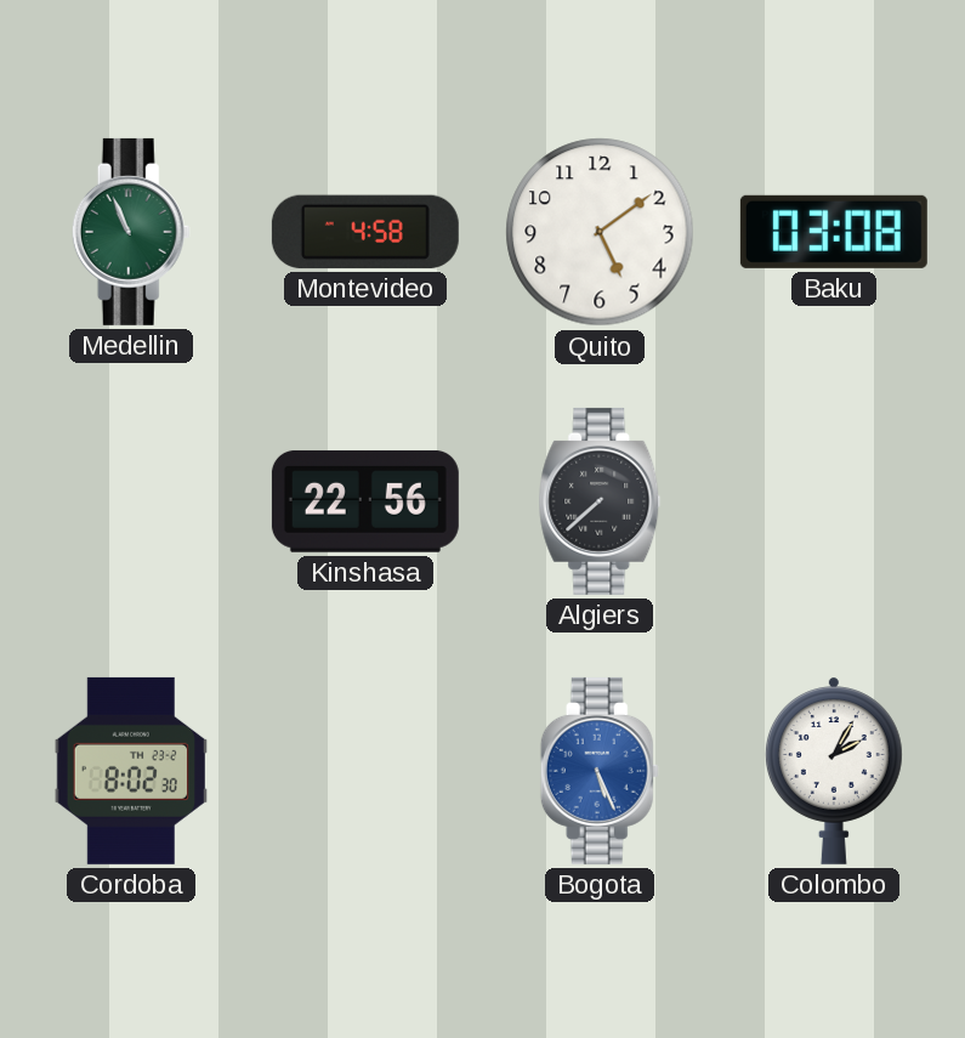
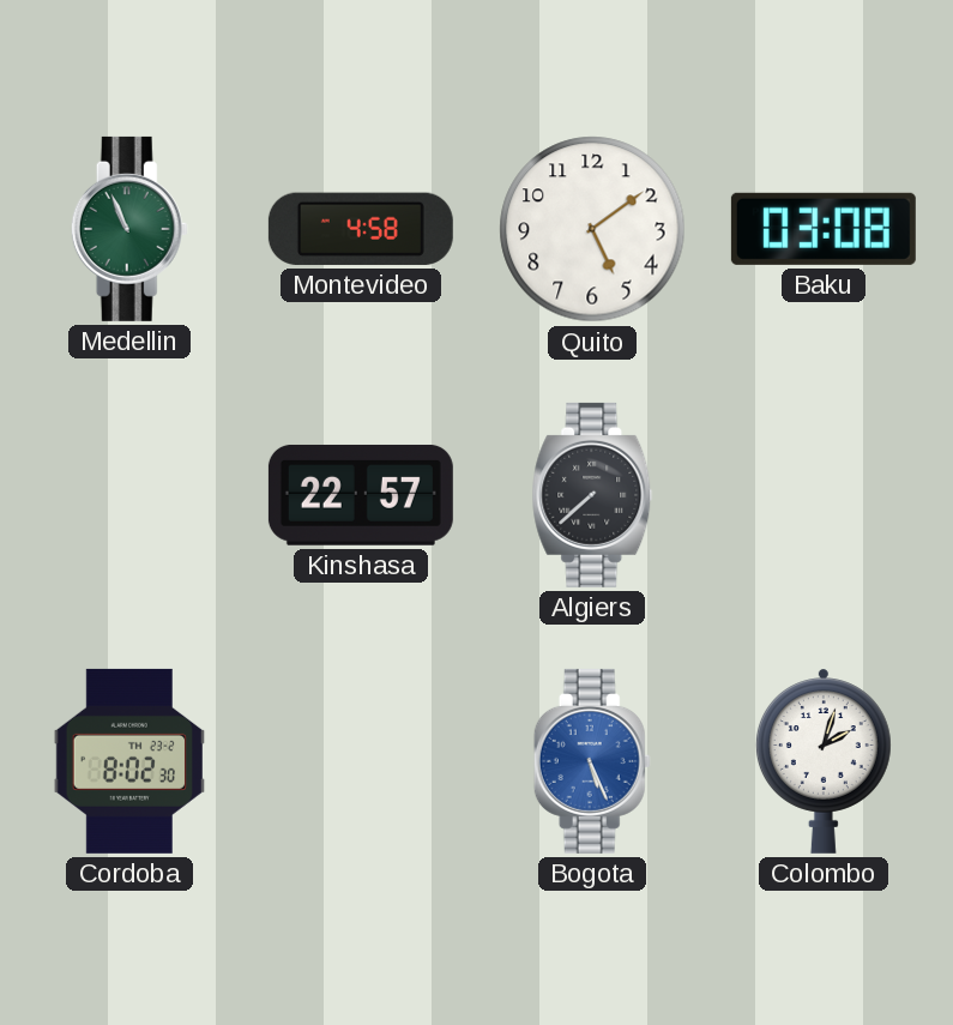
Kinshasa: 22:56 -> 22:57 (361, 495)
Colombo: 2:05 -> 2:03 (824, 761)
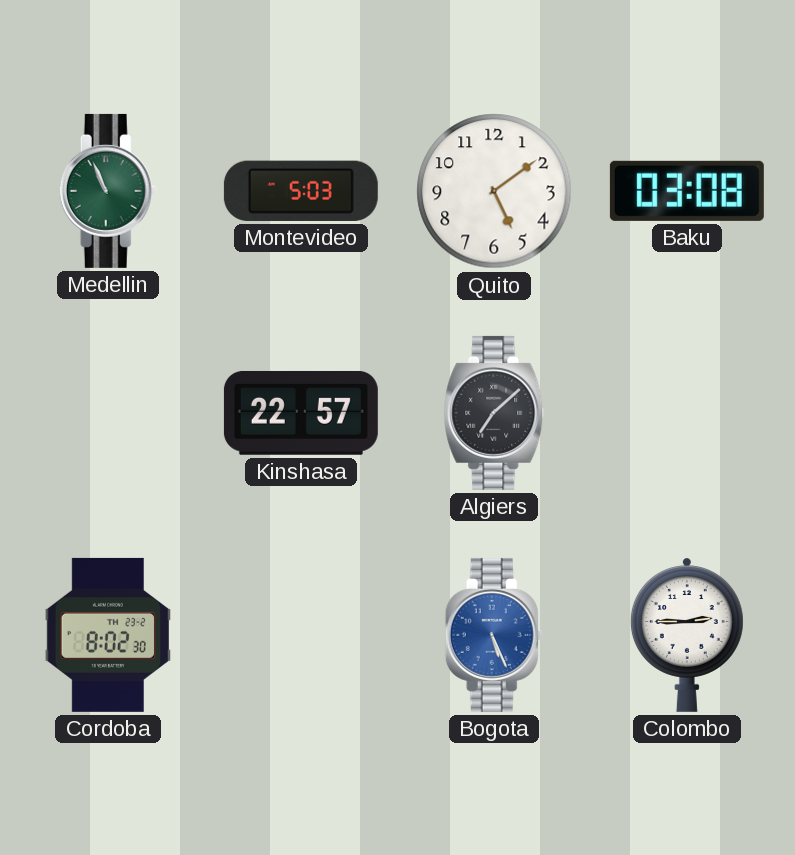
Montevideo: 4:58 -> 5:03 (301, 191)
Algiers: 7:38 -> 7:08 (494, 413)
Colombo: 2:03 -> 2:45 (687, 635)
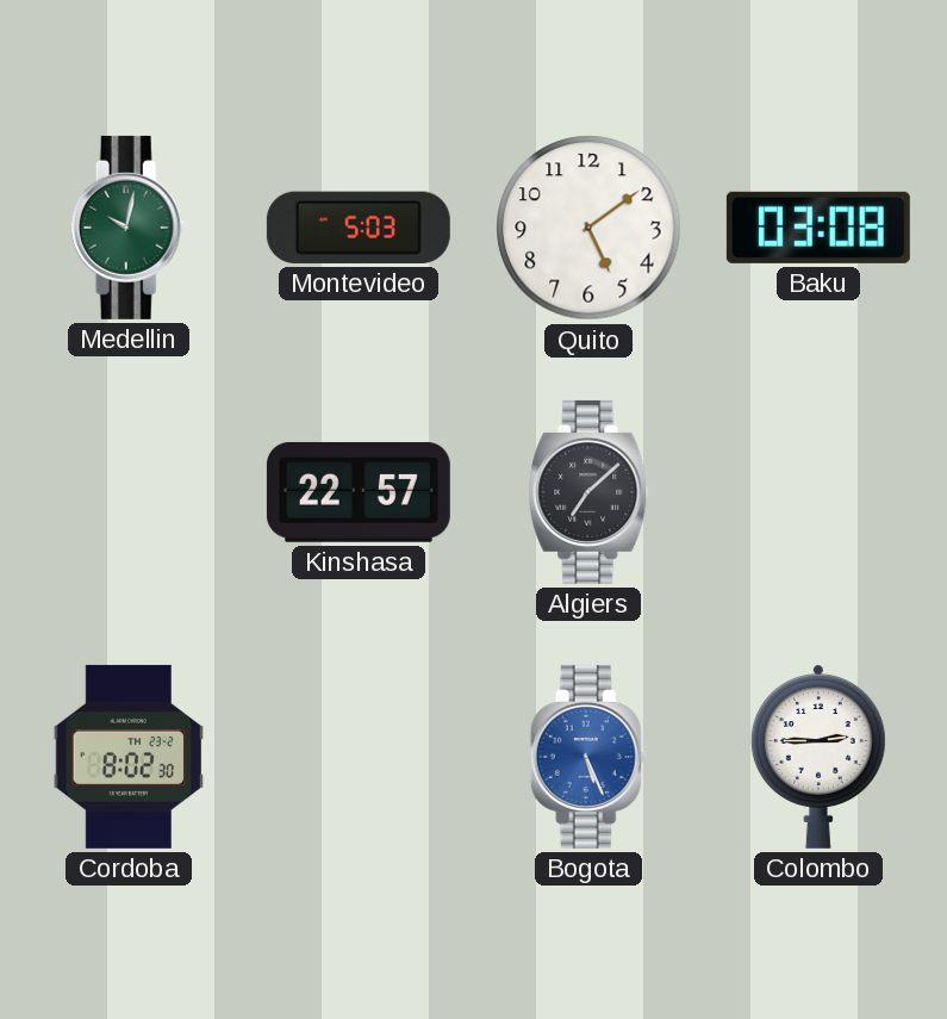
Medellin: 10:56 -> 10:02 (129, 228)
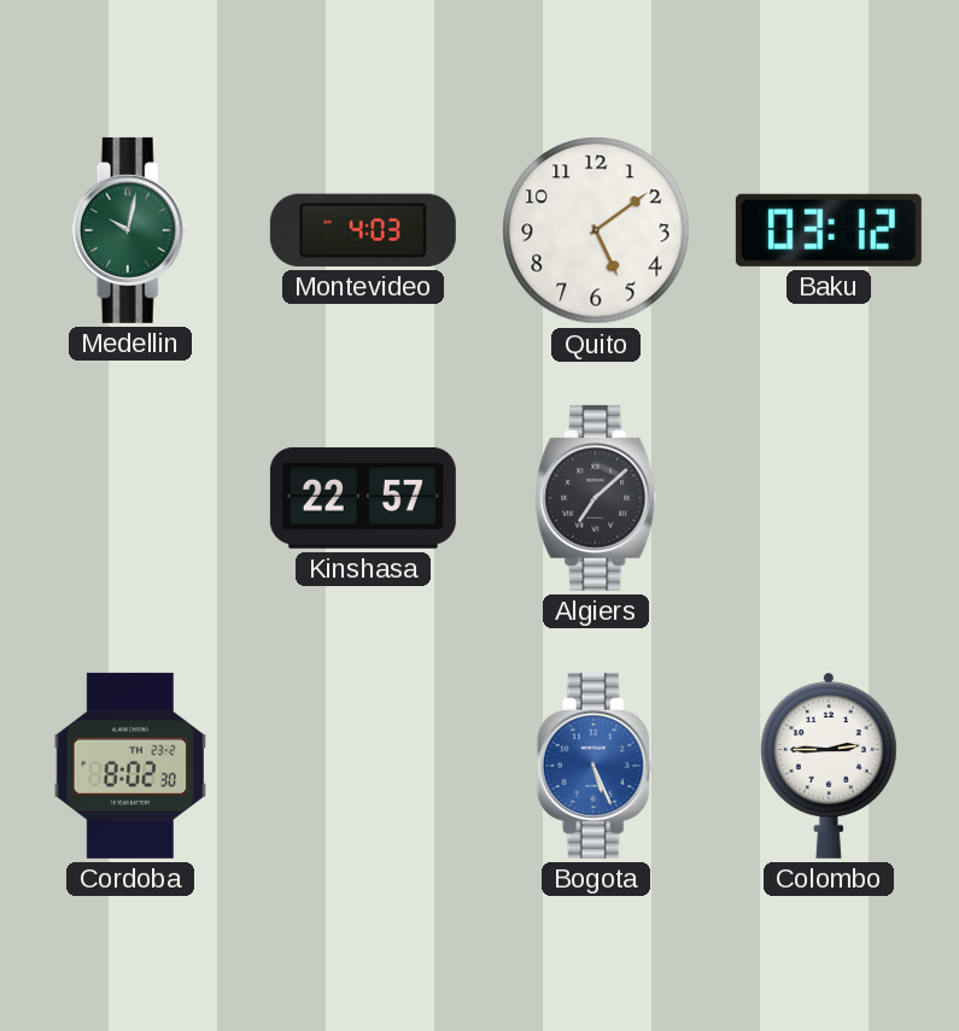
Montevideo: 5:03 -> 4:03 (363, 230)
Baku: 03:08 -> 03:12 (829, 230)
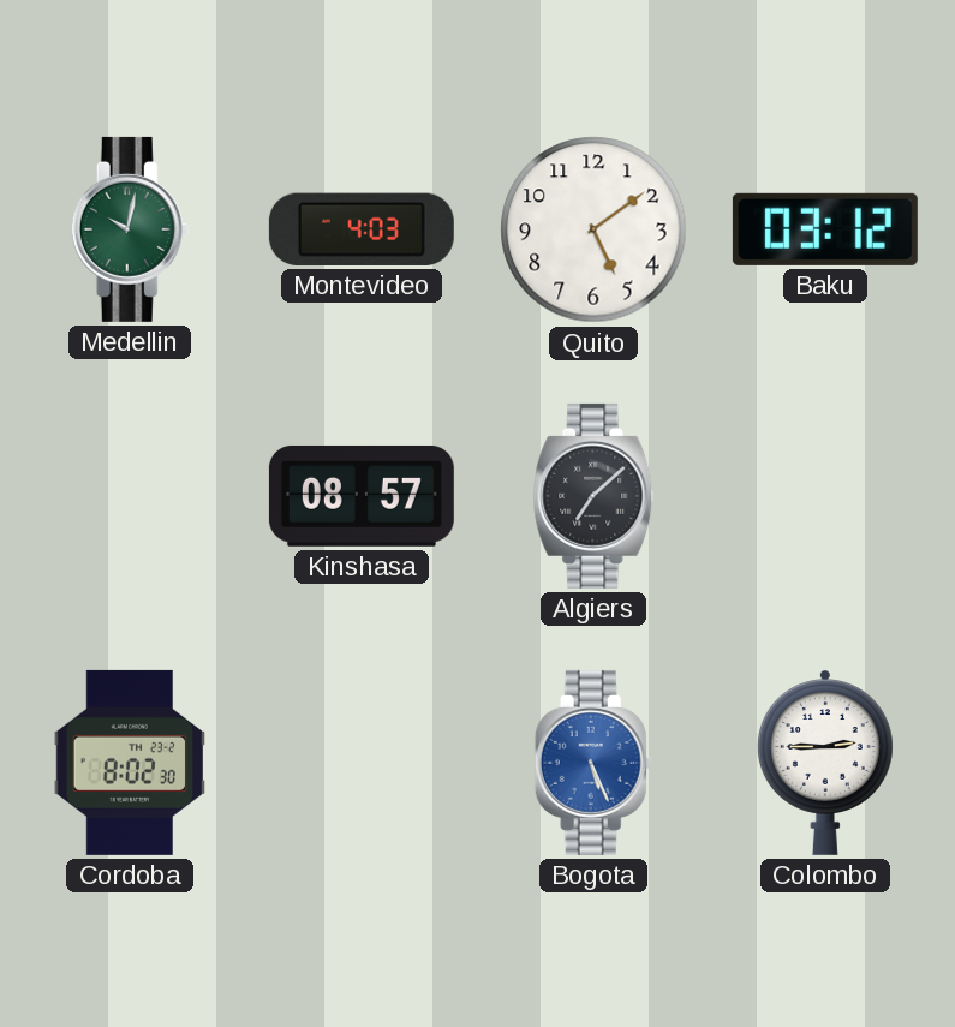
Kinshasa: 22:57 -> 08:57 (362, 496)
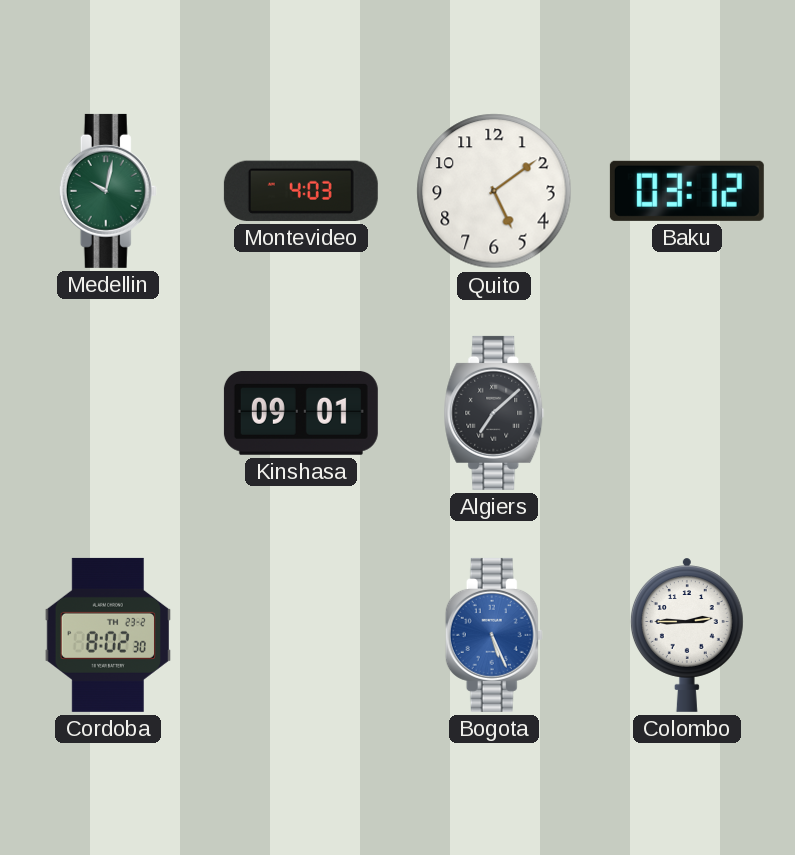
Kinshasa: 08:57 -> 09:01 (301, 413)
